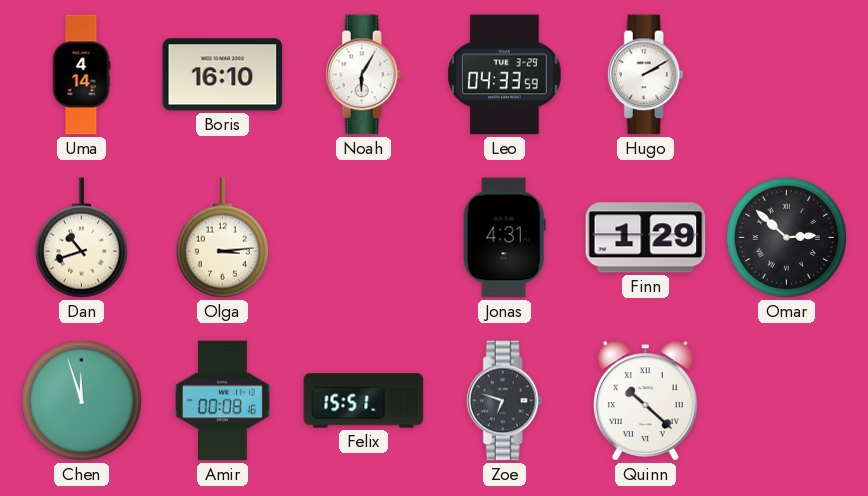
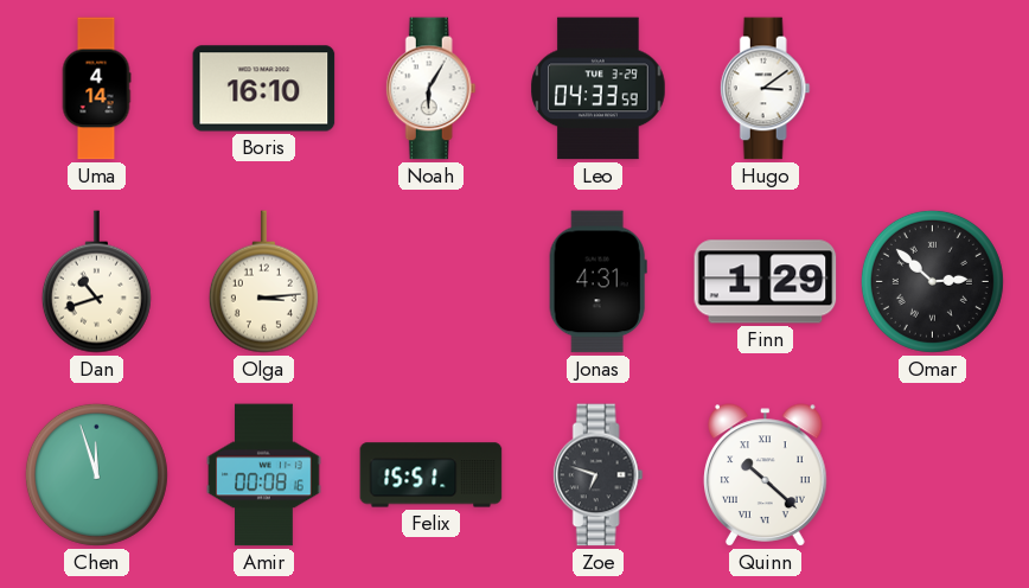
Hugo: 2:10 -> 3:09 (765, 89)
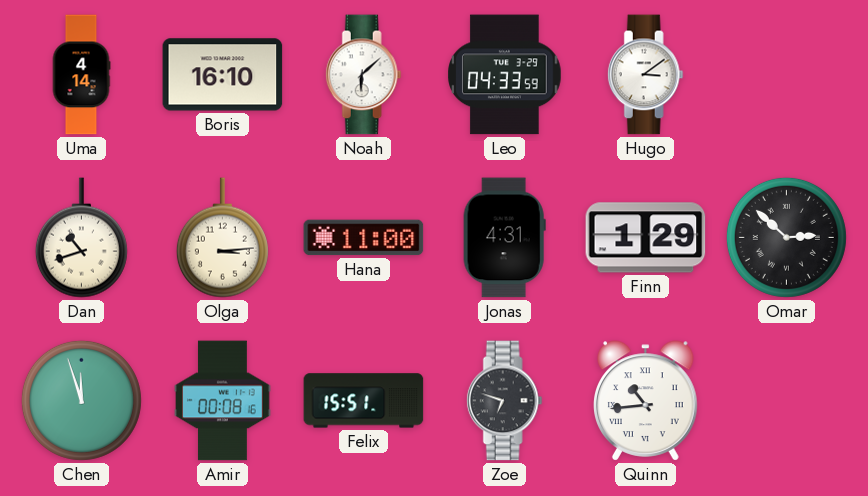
Noah: 6:05 -> 6:08 (363, 75)
Hana: none -> 11:00 (364, 238)
Quinn: 10:22 -> 10:44 (646, 401)
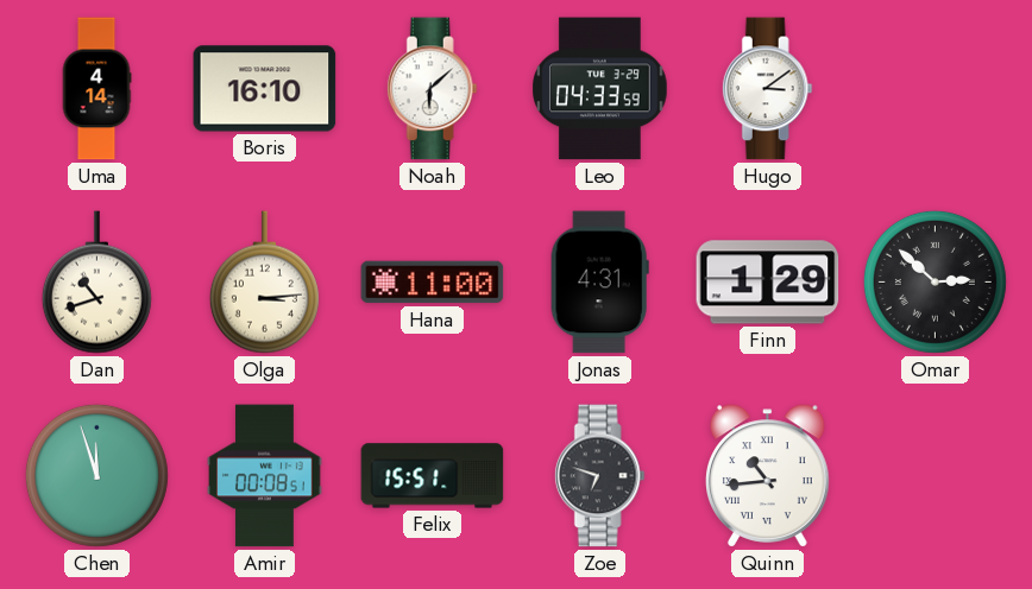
Amir: 00:08:16 -> 00:08:51 (265, 476)
